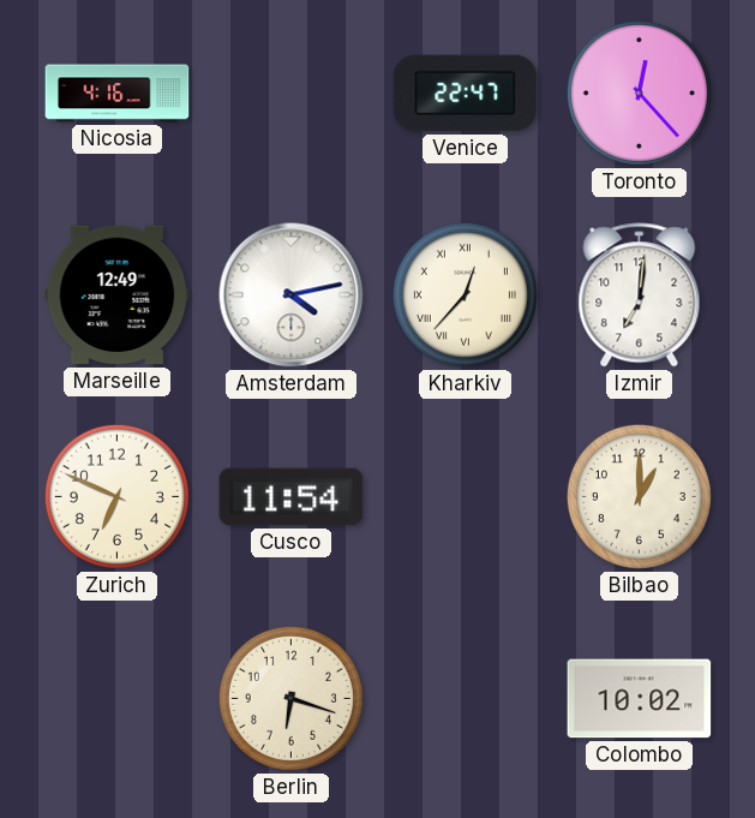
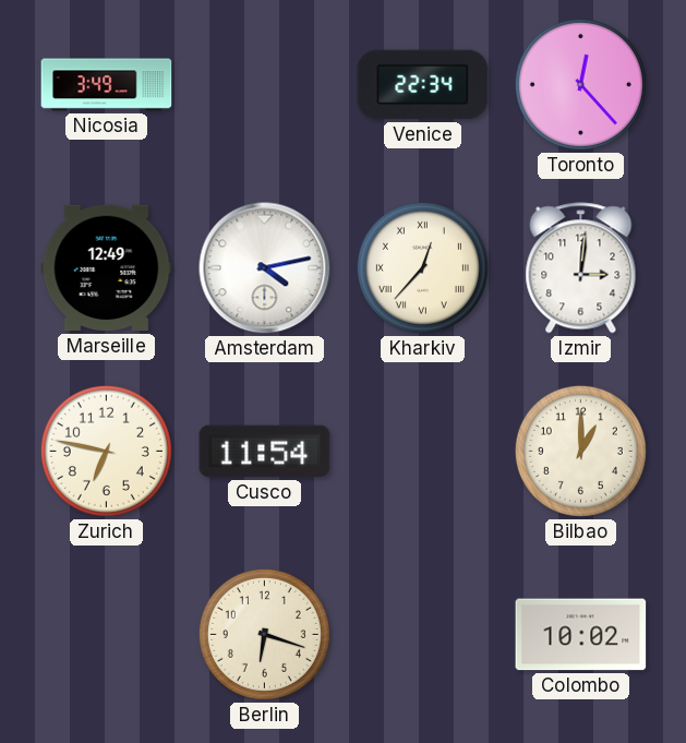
Nicosia: 4:16 -> 3:49 (107, 85)
Venice: 22:47 -> 22:34 (423, 85)
Izmir: 7:01 -> 3:01 (581, 268)
Zurich: 6:49 -> 6:47 (106, 451)
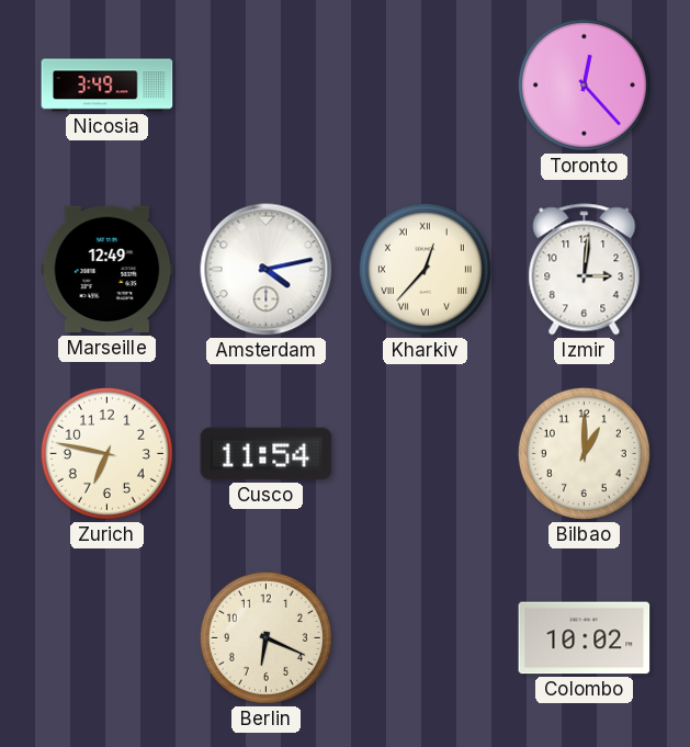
Venice: 22:34 -> none (423, 85)
Berlin: 6:18 -> 6:19 (265, 637)
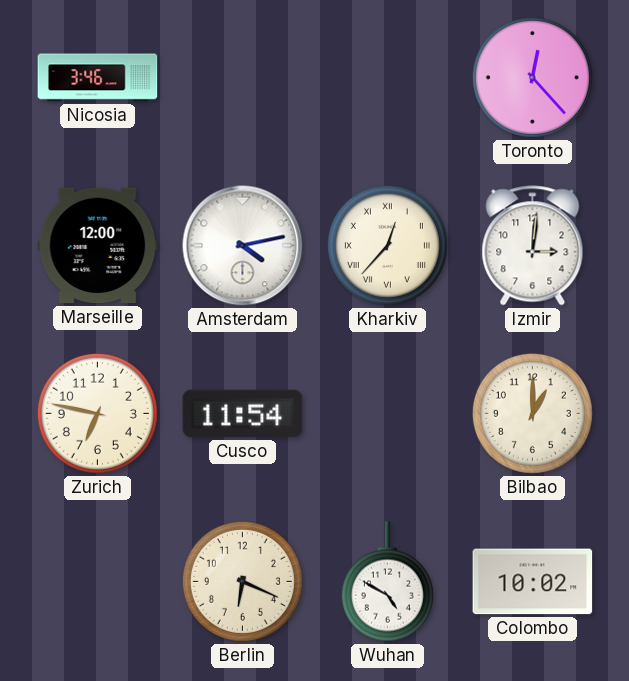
Nicosia: 3:49 -> 3:46 (98, 78)
Marseille: 12:49 -> 12:00 (98, 246)
Wuhan: none -> 4:50 (387, 582)
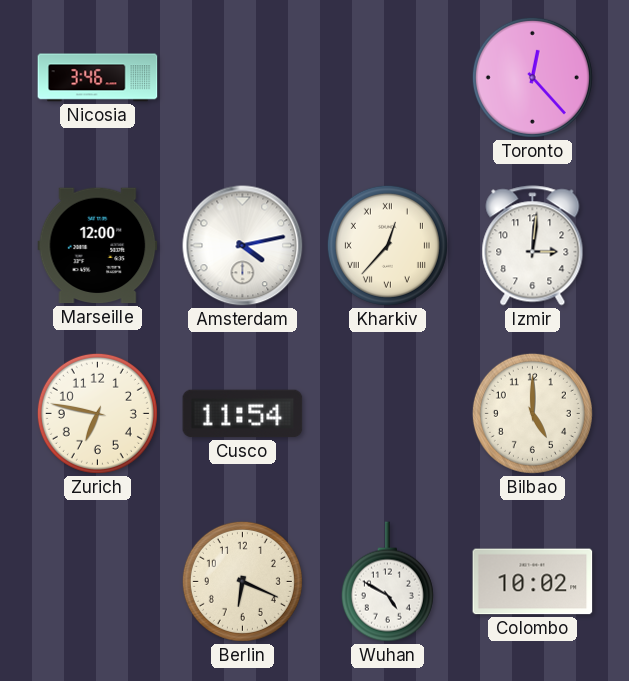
Bilbao: 1:00 -> 5:00 (532, 413)
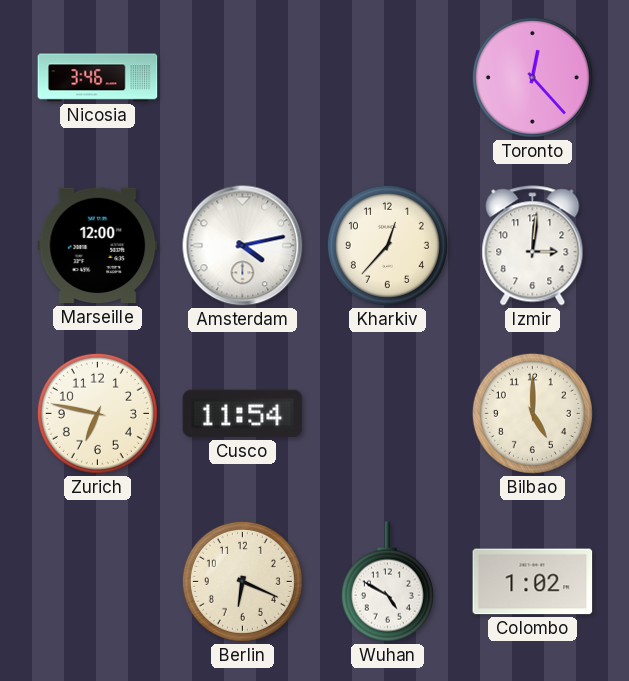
Kharkiv numerals: Roman -> Arabic (387, 245)
Colombo: 10:02 -> 1:02 (533, 582)
